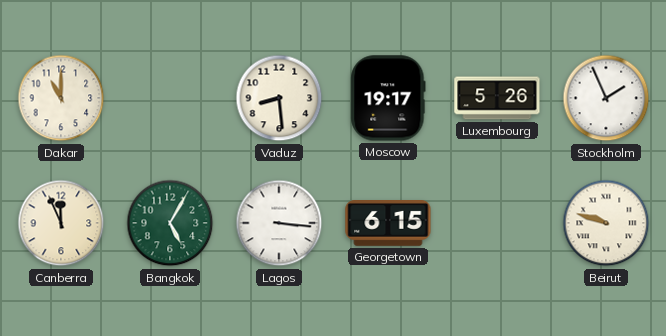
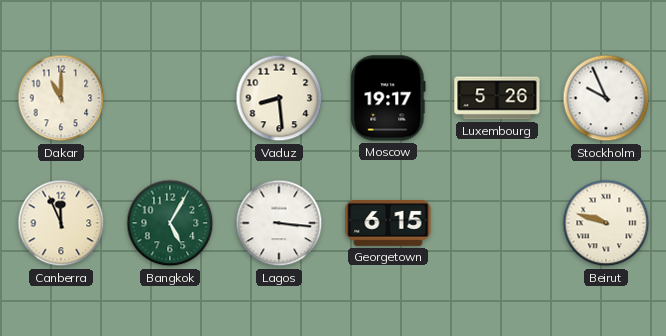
Stockholm: 1:56 -> 9:56 (606, 98)
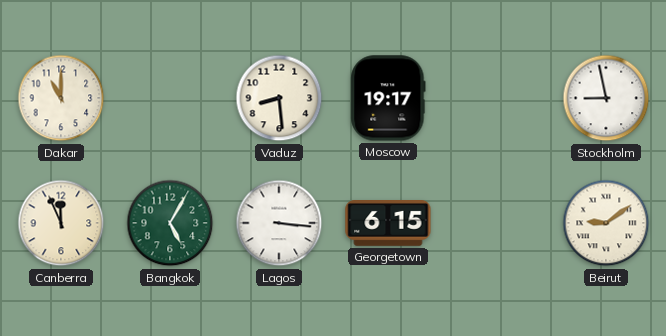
Luxembourg: 5:26 -> none (497, 98)
Stockholm: 9:56 -> 8:58 (606, 98)
Beirut: 9:48 -> 9:09 (606, 223)
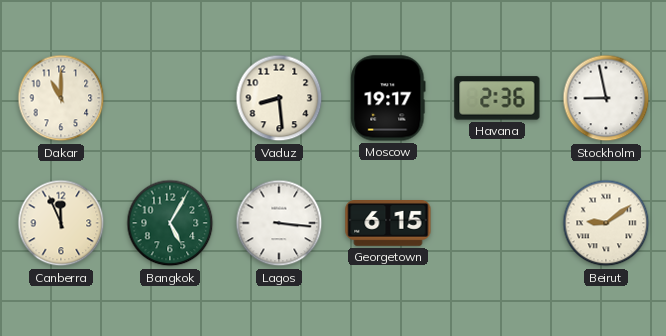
Havana: none -> 2:36 (497, 98)
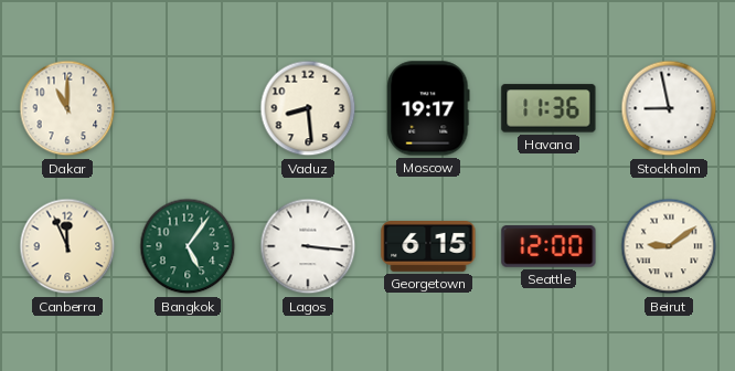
Havana: 2:36 -> 11:36 (548, 108)
Bangkok: 5:05 -> 5:06 (188, 246)
Seattle: none -> 12:00 (548, 246)
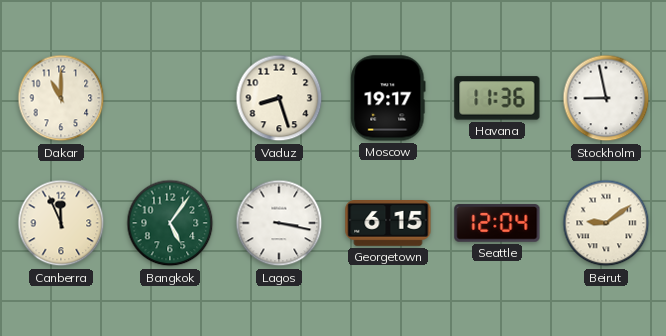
Vaduz: 8:29 -> 8:27 (279, 98)
Lagos: 3:16 -> 3:17 (279, 223)
Seattle: 12:00 -> 12:04 (497, 223)
